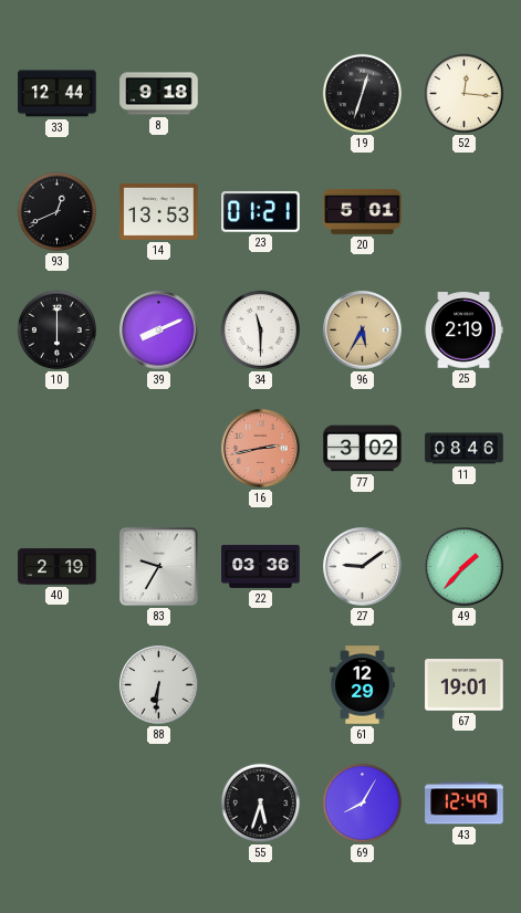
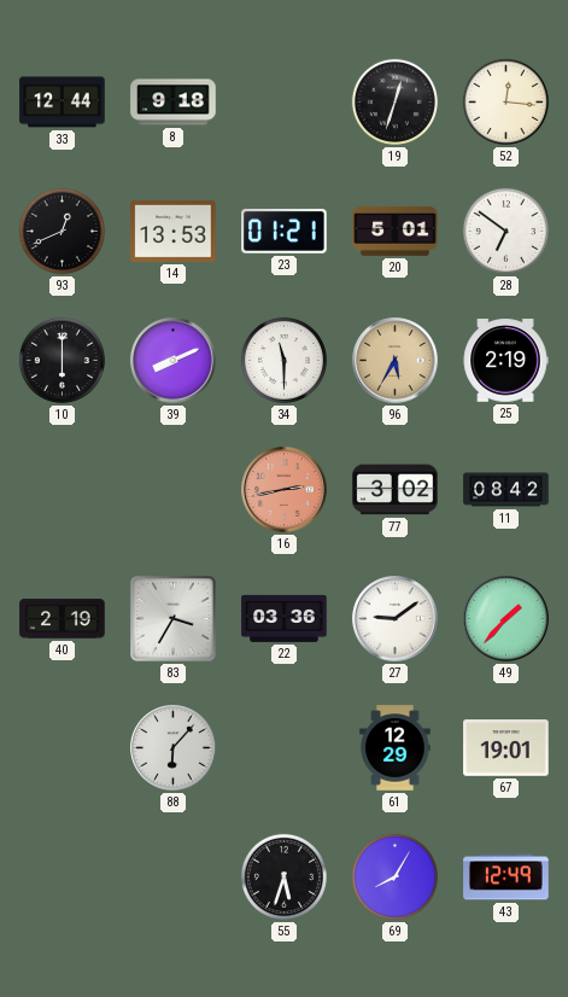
28: none -> 6:51 (505, 231)
11: 08:46 -> 08:42 (506, 490)
83: 9:35 -> 3:35 (174, 619)
88: 6:31 -> 6:07 (174, 748)
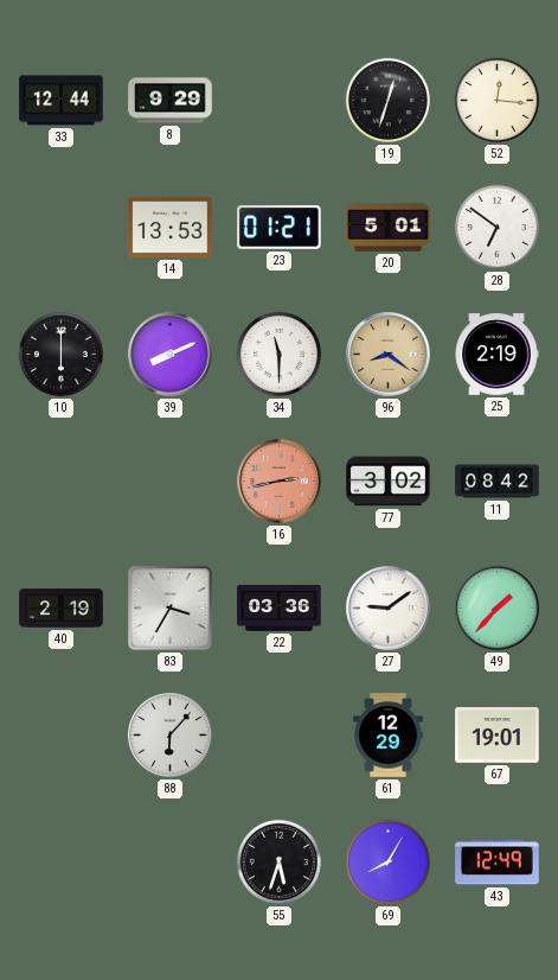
8: 9:18 -> 9:29 (171, 101)
93: 12:41 -> none (62, 231)
96: 5:35 -> 8:21 (389, 355)
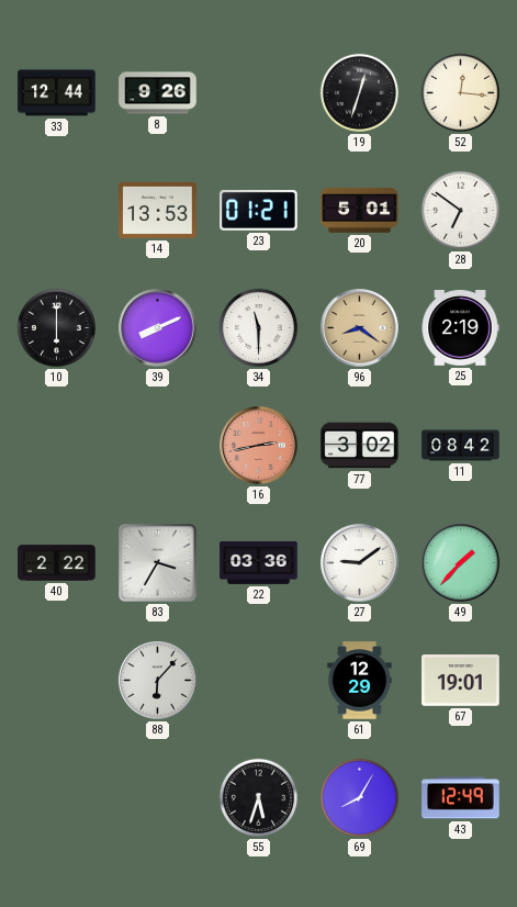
8: 9:29 -> 9:26 (158, 93)
40: 2:19 -> 2:22 (57, 563)
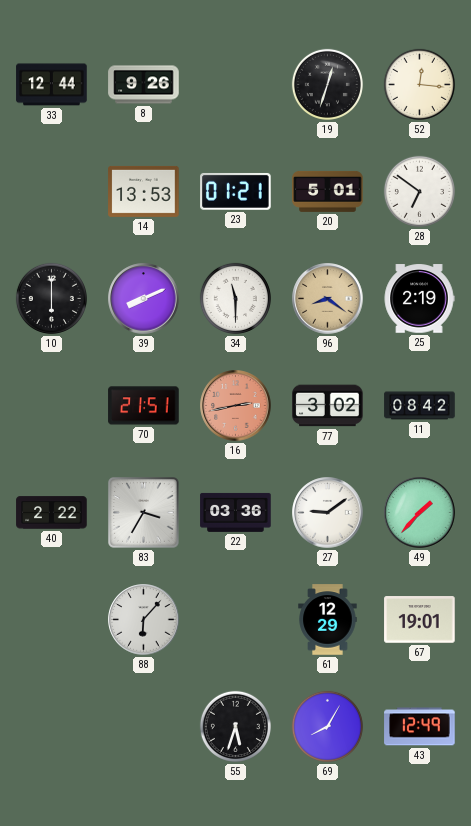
70: none -> 21:51 (144, 406)
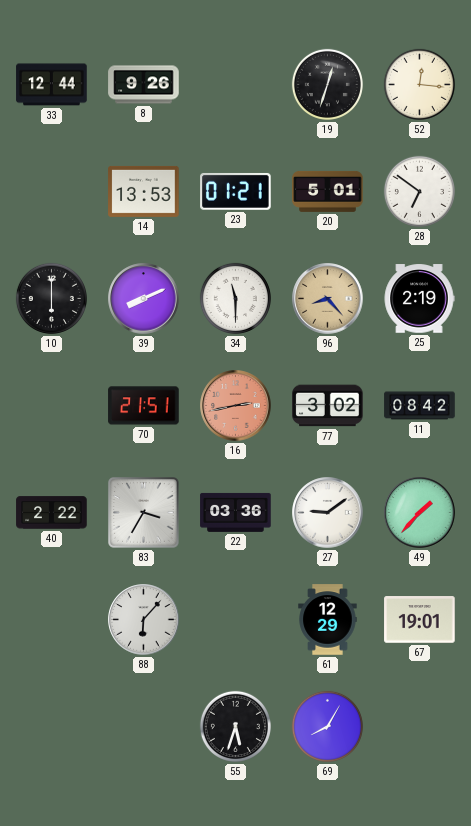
96: 8:21 -> 8:23 (328, 299)
43: 12:49 -> none (420, 727)
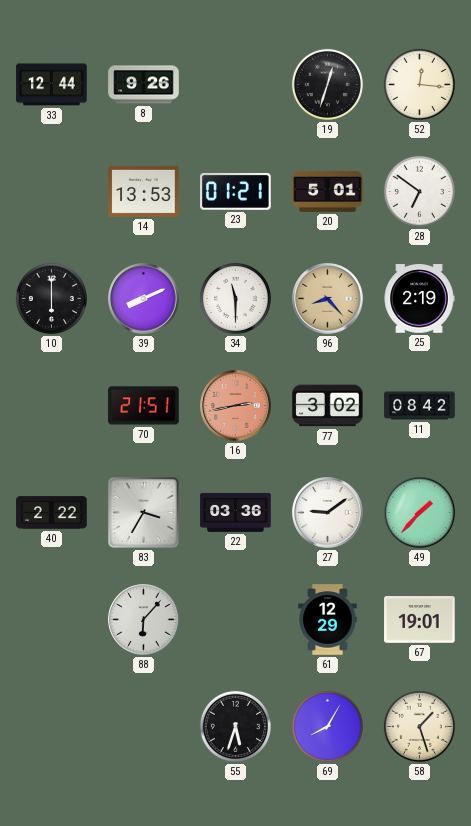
58: none -> 1:27 (419, 726)
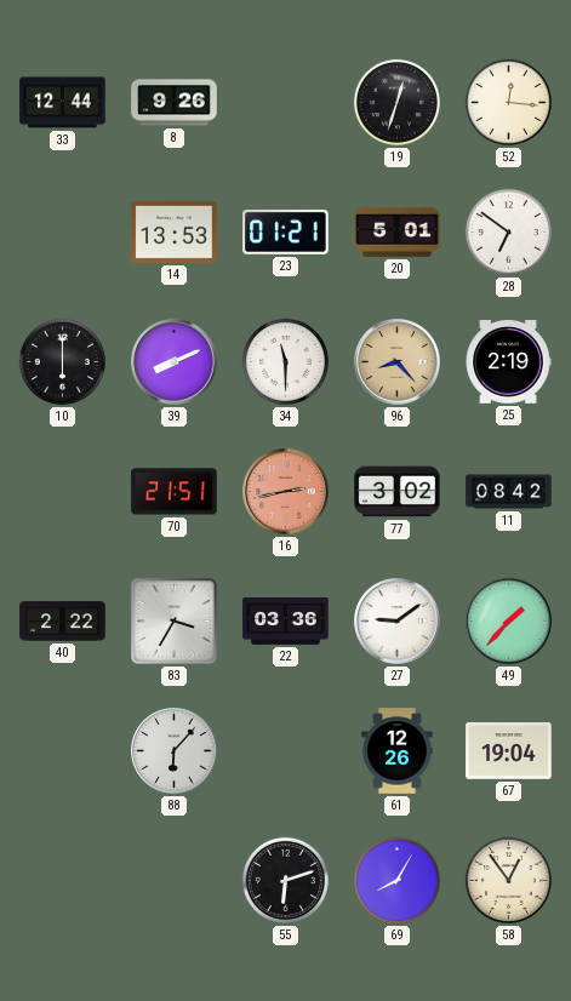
61: 12:29 -> 12:26 (398, 751)
67: 19:01 -> 19:04 (509, 751)
55: 5:33 -> 6:12 (285, 880)
58: 1:27 -> 12:54 (508, 880)
